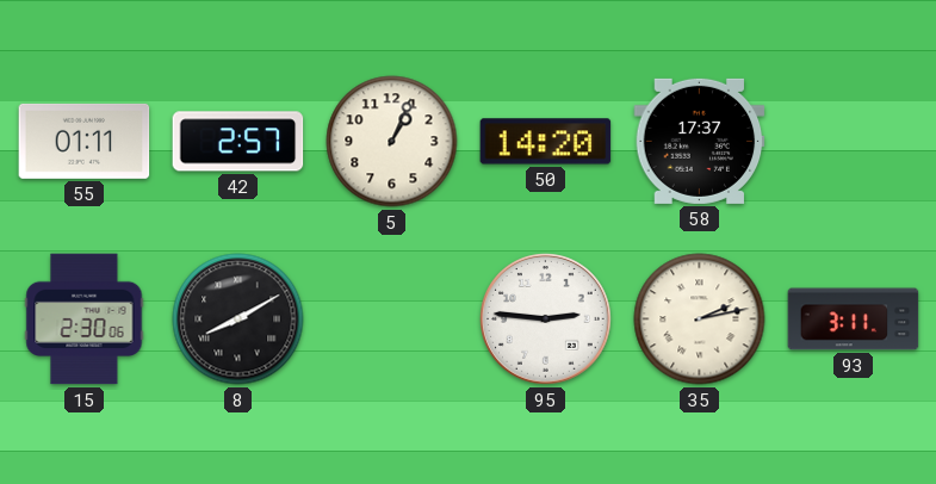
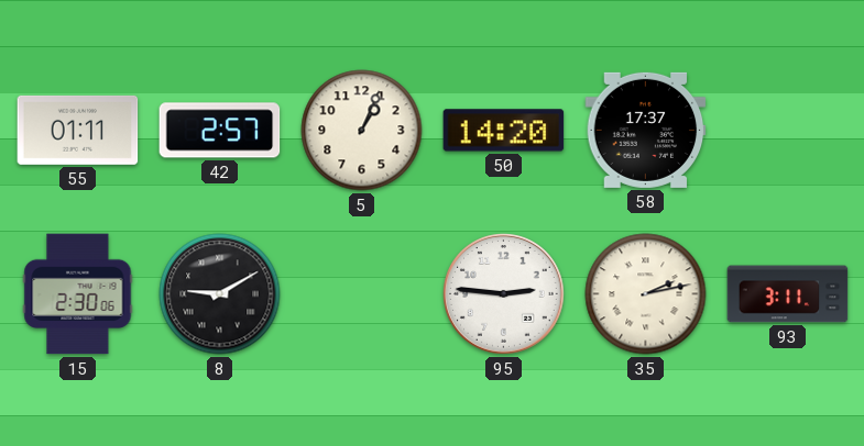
8: 8:10 -> 9:10 (220, 294)
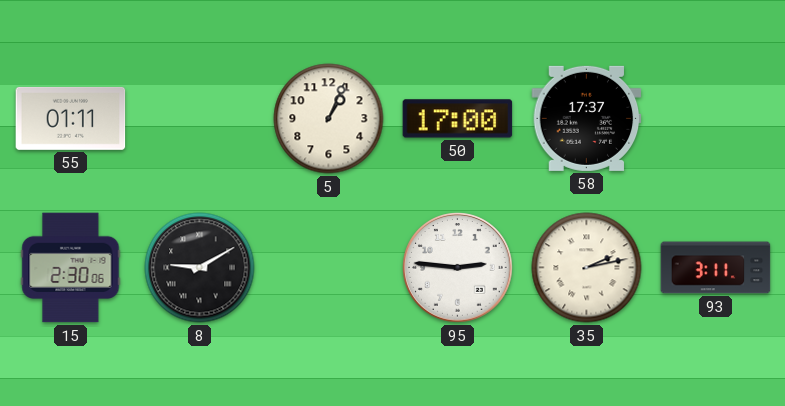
42: 2:57 -> none (220, 131)
50: 14:20 -> 17:00 (458, 119)
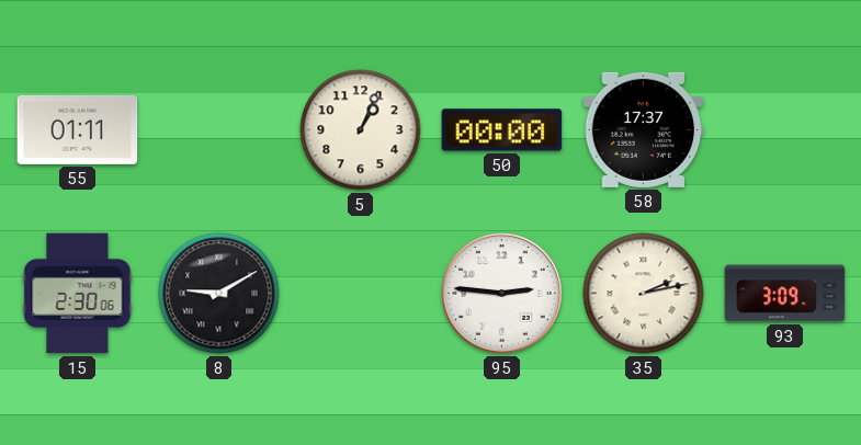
50: 17:00 -> 00:00 (502, 130)
93: 3:11 -> 3:09 (785, 294)
